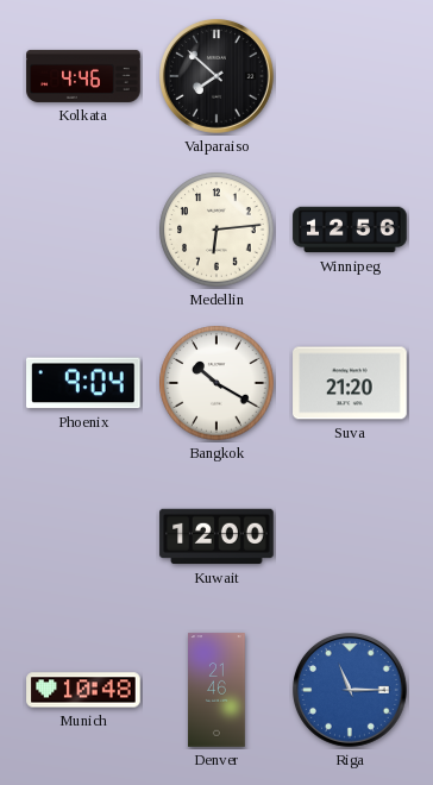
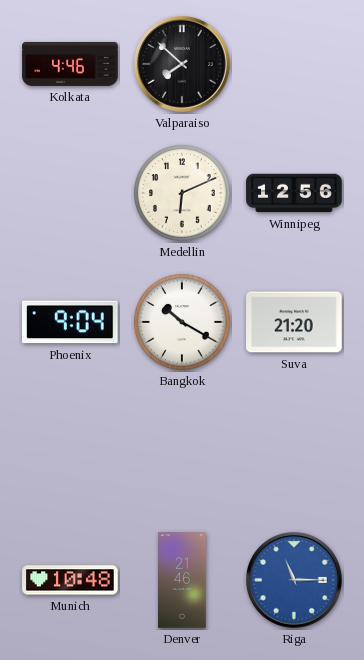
Medellin: 6:14 -> 6:11 (182, 193)
Kuwait: 12:00 -> none (216, 536)
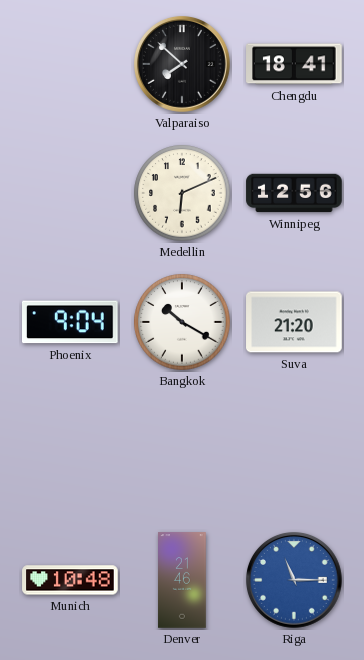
Kolkata: 4:46 -> none (70, 64)
Chengdu: none -> 18:41 (294, 64)
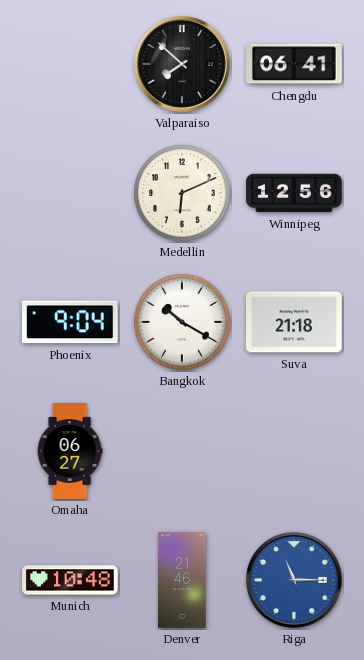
Chengdu: 18:41 -> 06:41 (294, 64)
Suva: 21:20 -> 21:18 (294, 322)
Omaha: none -> 06:27 (70, 451)
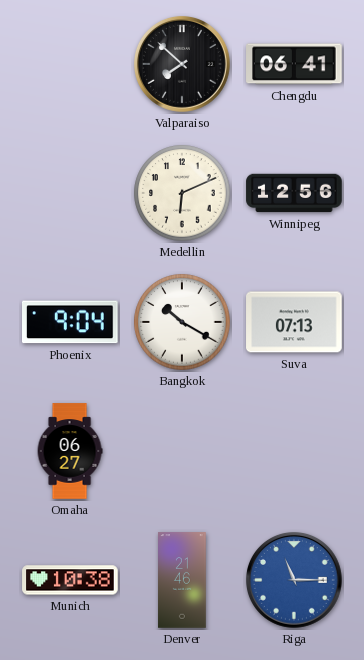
Suva: 21:18 -> 07:13 (294, 322)
Munich: 10:48 -> 10:38 (70, 580)
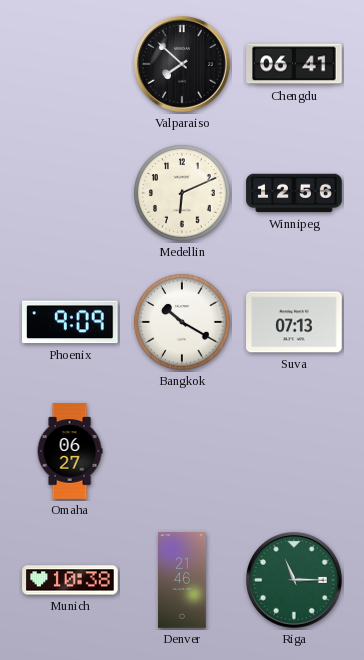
Phoenix: 9:04 -> 9:09 (71, 322)
Riga dial: blue -> green (295, 581)
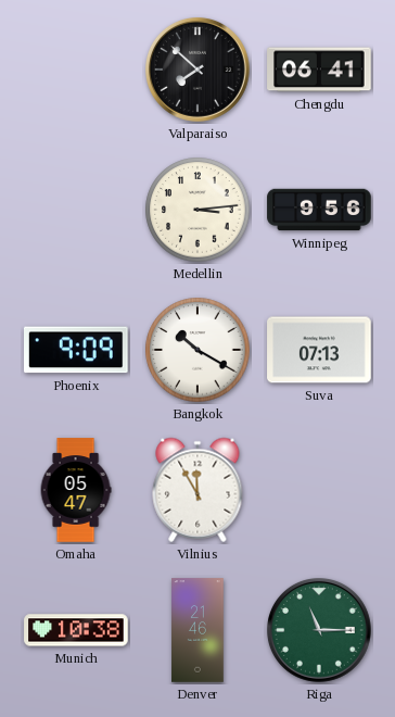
Medellin: 6:11 -> 3:14 (197, 210)
Winnipeg: 12:56 -> 9:56 (319, 210)
Omaha: 06:27 -> 05:47 (76, 490)
Vilnius: none -> 11:55 (197, 490)
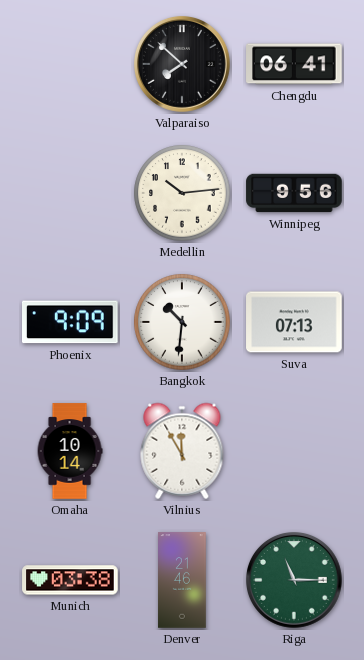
Medellin: 3:14 -> 10:14 (182, 193)
Bangkok: 10:20 -> 10:31 (182, 322)
Omaha: 05:47 -> 10:14 (70, 451)
Munich: 10:38 -> 03:38 (70, 580)
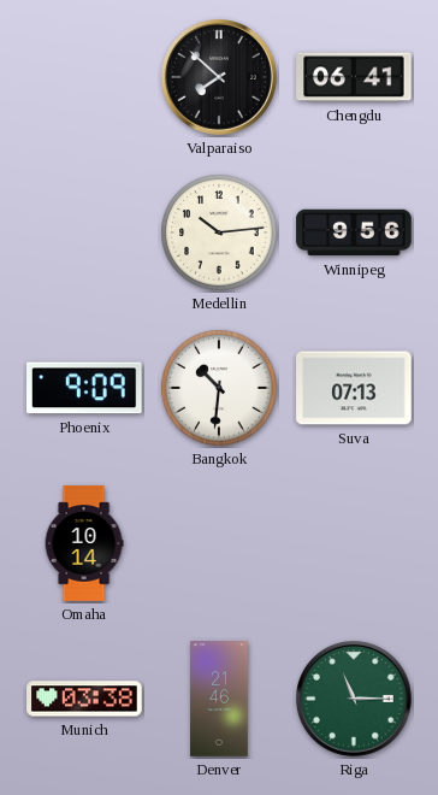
Vilnius: 11:55 -> none (182, 451)
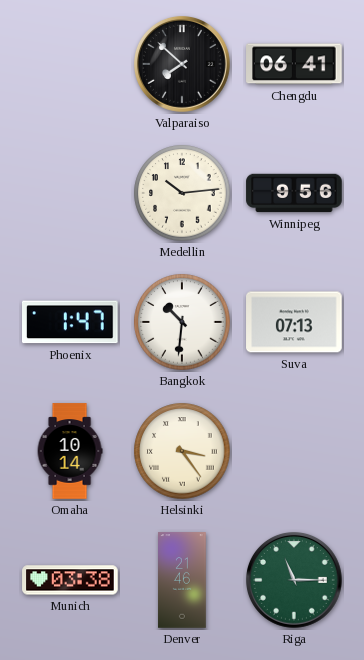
Phoenix: 9:09 -> 1:47 (71, 322)
Helsinki: none -> 3:24 (182, 451)
